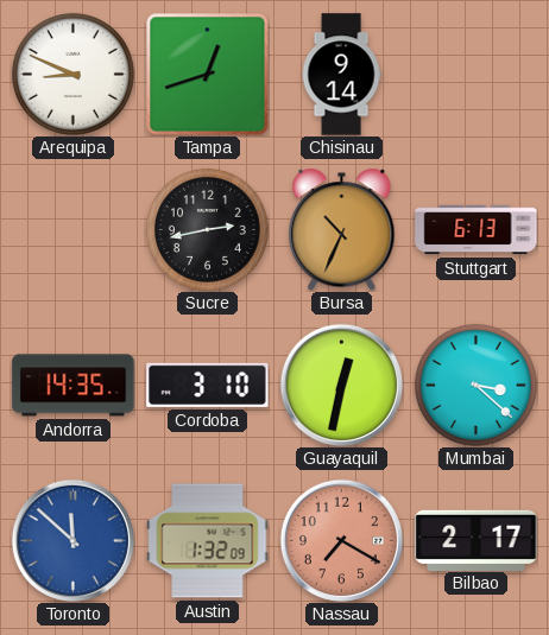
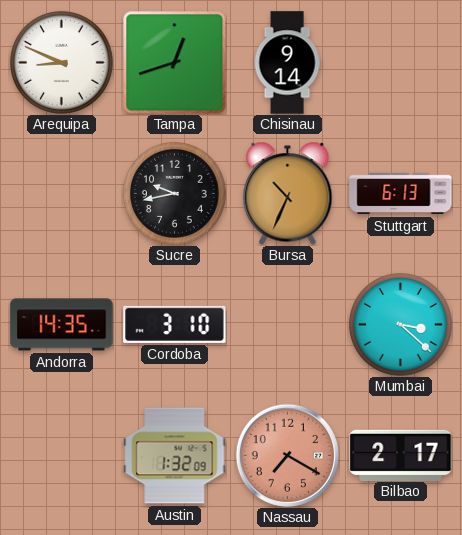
Sucre: 2:43 -> 9:43 (174, 193)
Guayaquil: 12:32 -> none (341, 385)
Toronto: 11:52 -> none (72, 540)
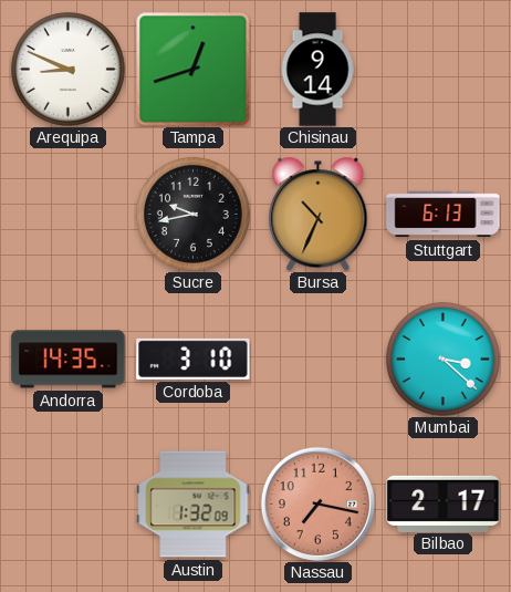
Nassau: 7:20 -> 7:17 (317, 503)
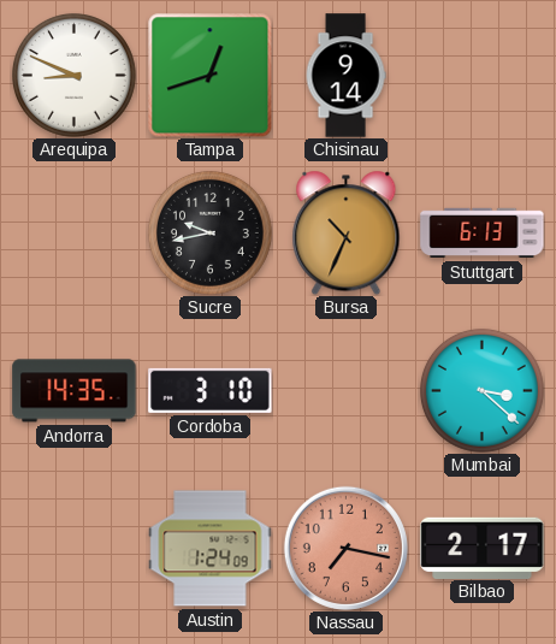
Austin: 1:32 -> 1:24 (211, 549)
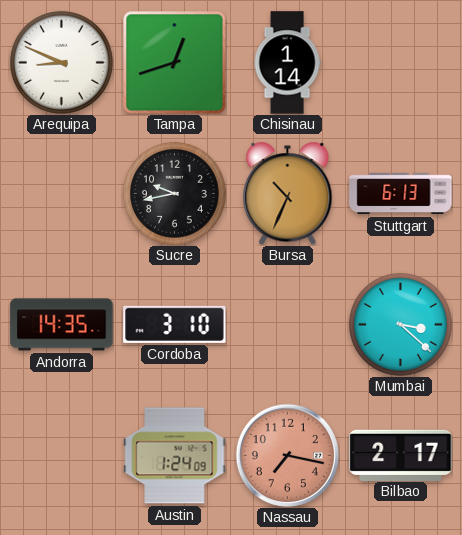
Chisinau: 9:14 -> 1:14 (287, 63)
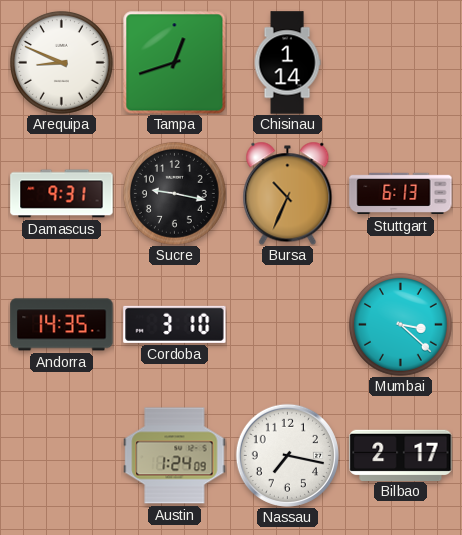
Damascus: none -> 9:31 (62, 194)
Sucre: 9:43 -> 9:17 (174, 193)
Nassau dial: salmon -> white (287, 455)
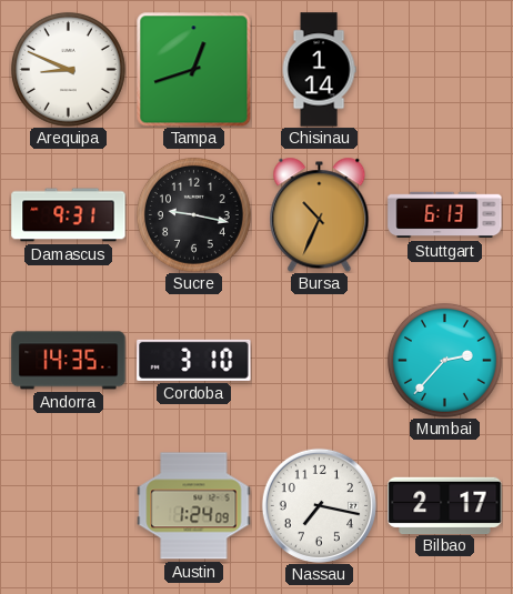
Mumbai: 3:22 -> 2:37 (444, 360)
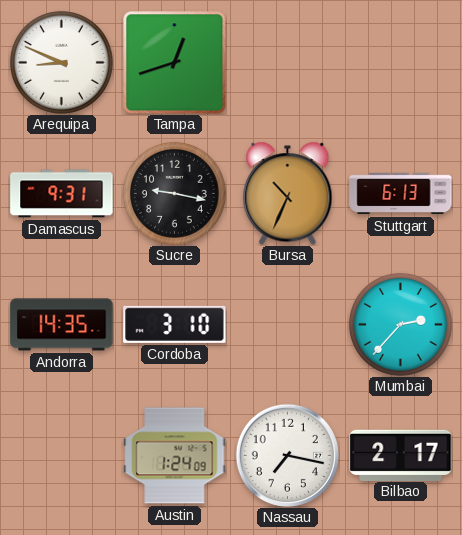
Chisinau: 1:14 -> none (319, 70)
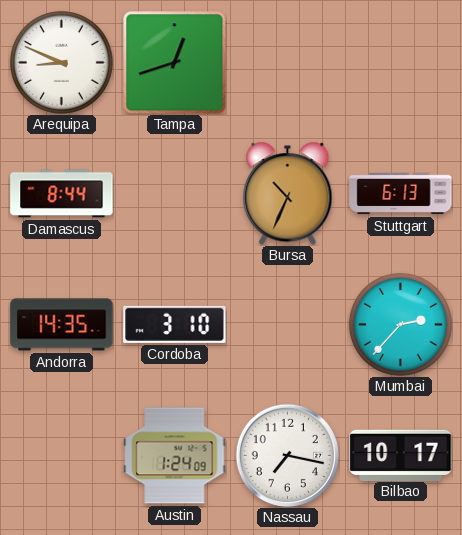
Damascus: 9:31 -> 8:44 (62, 194)
Sucre: 9:17 -> none (174, 193)
Bilbao: 2:17 -> 10:17 (401, 455)
